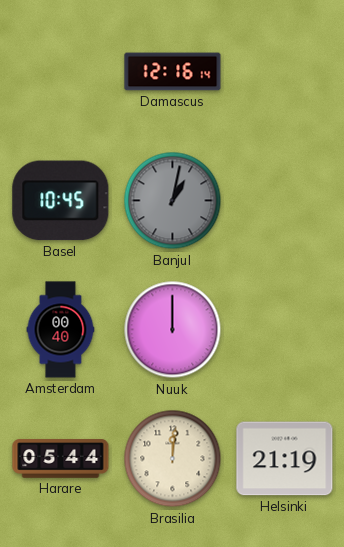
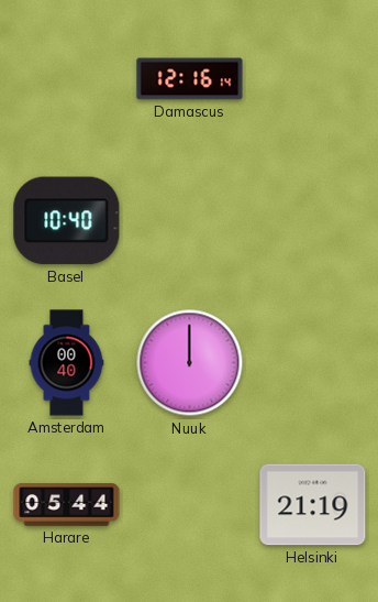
Basel: 10:45 -> 10:40 (67, 221)
Banjul: 1:02 -> none (173, 201)
Brasilia: 12:01 -> none (173, 459)
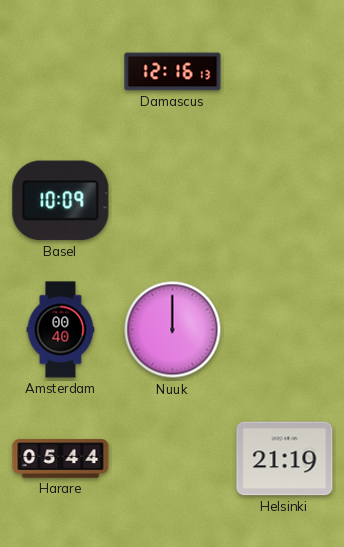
Damascus: 12:16:14 -> 12:16:13 (173, 72)
Basel: 10:40 -> 10:09 (61, 201)
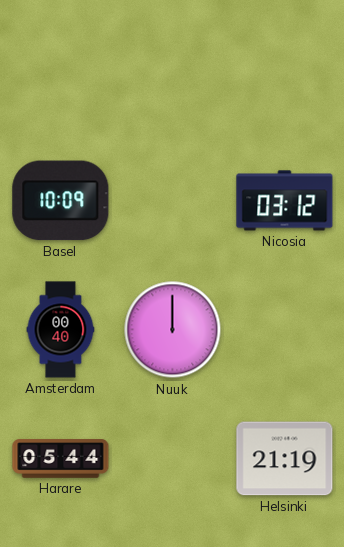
Damascus: 12:16 -> none (173, 72)
Nicosia: none -> 03:12 (285, 201)
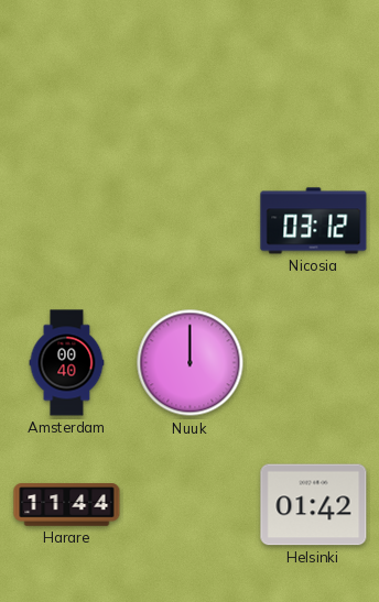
Basel: 10:09 -> none (61, 201)
Harare: 05:44 -> 11:44 (67, 505)
Helsinki: 21:19 -> 01:42 (314, 505)
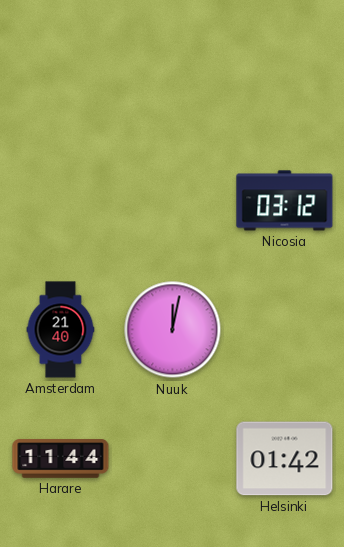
Amsterdam: 00:40 -> 21:40 (61, 330)
Nuuk: 12:00 -> 12:02 (173, 330)
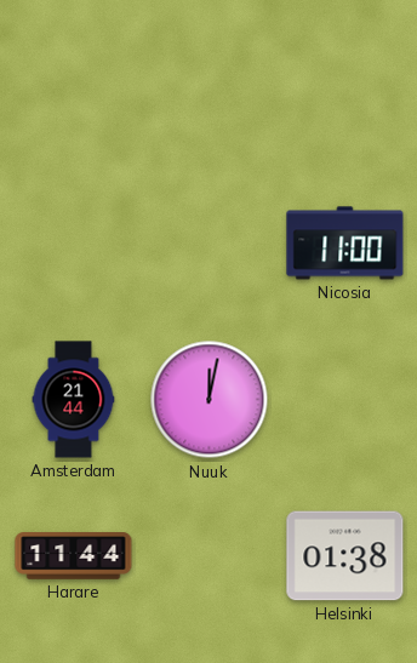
Nicosia: 03:12 -> 11:00 (345, 244)
Amsterdam: 21:40 -> 21:44 (74, 400)
Helsinki: 01:42 -> 01:38 (345, 556)
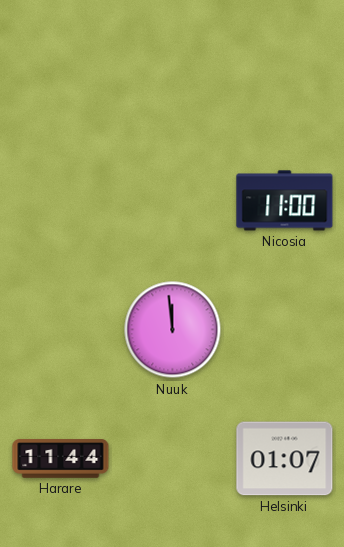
Amsterdam: 21:44 -> none (74, 400)
Nuuk: 12:02 -> 11:59 (173, 330)
Helsinki: 01:38 -> 01:07 (285, 459)
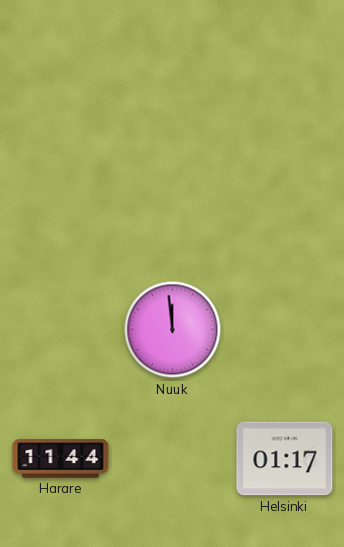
Nicosia: 11:00 -> none (285, 201)
Helsinki: 01:07 -> 01:17 (285, 459)
